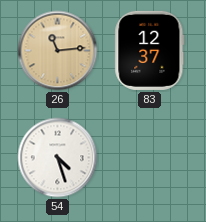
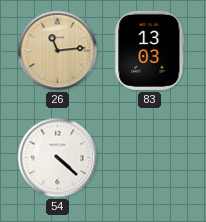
83: 12:37 -> 13:03 (150, 50)
54: 4:27 -> 4:22 (58, 158)
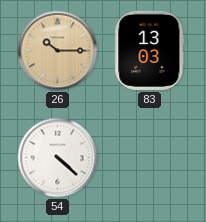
26: 11:14 -> 10:15 (58, 51)
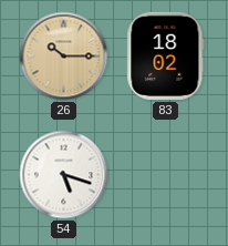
83: 13:03 -> 18:02 (166, 55)
54: 4:22 -> 5:18 (64, 175)
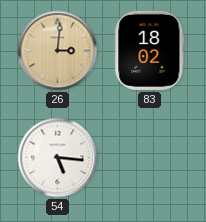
26: 10:15 -> 3:01 (58, 51)
54: 5:18 -> 5:16 (58, 158)
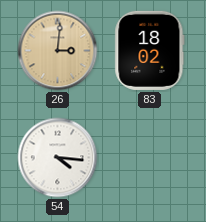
54: 5:16 -> 4:16 (58, 158)
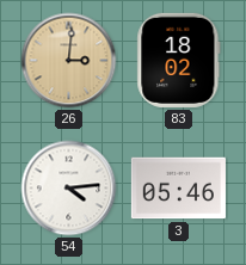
54: 4:16 -> 4:14 (69, 189)
3: none -> 05:46 (178, 189)
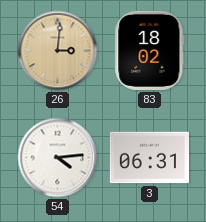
3: 05:46 -> 06:31 (149, 158)
